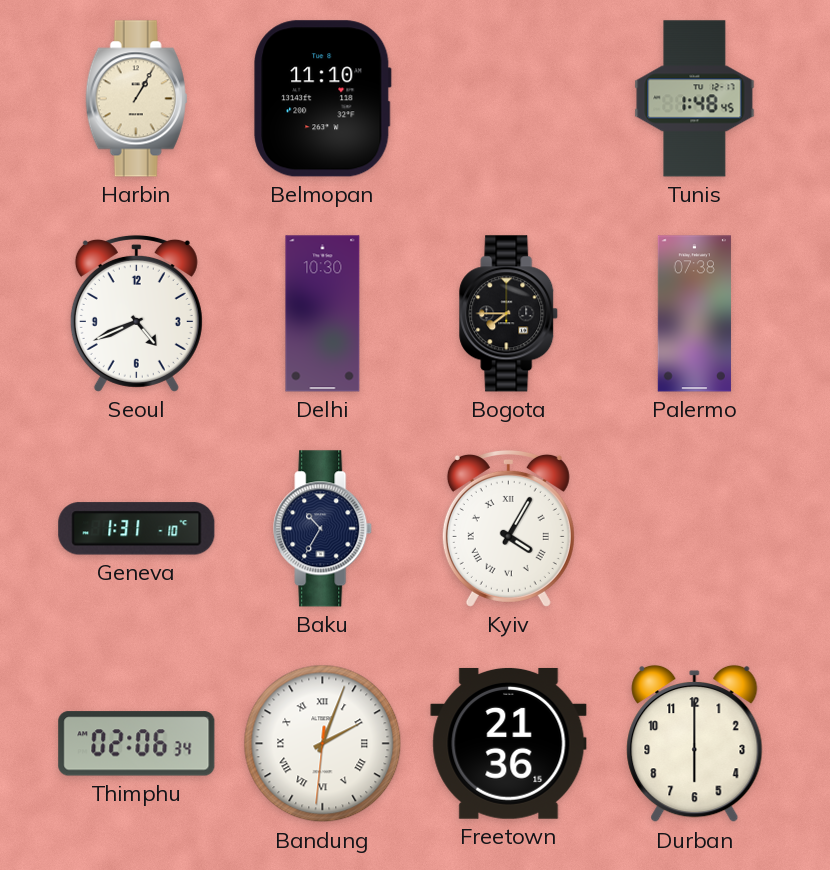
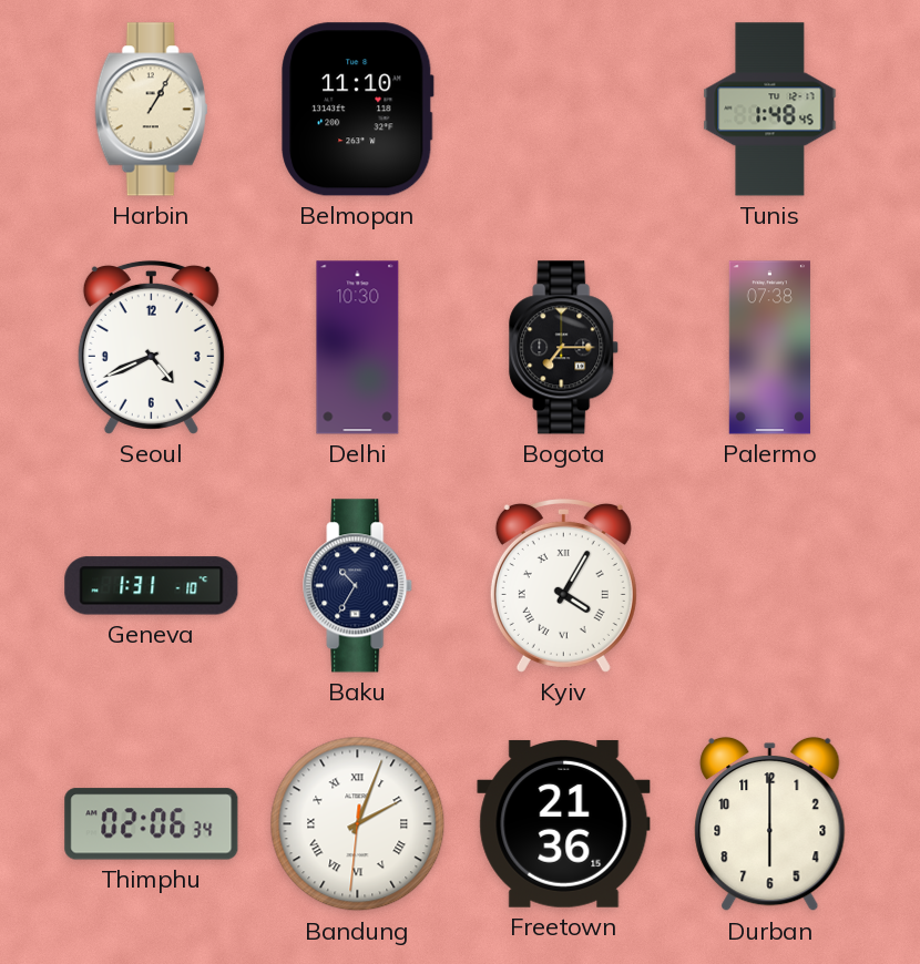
Bogota: 7:45 -> 7:15 (564, 348)
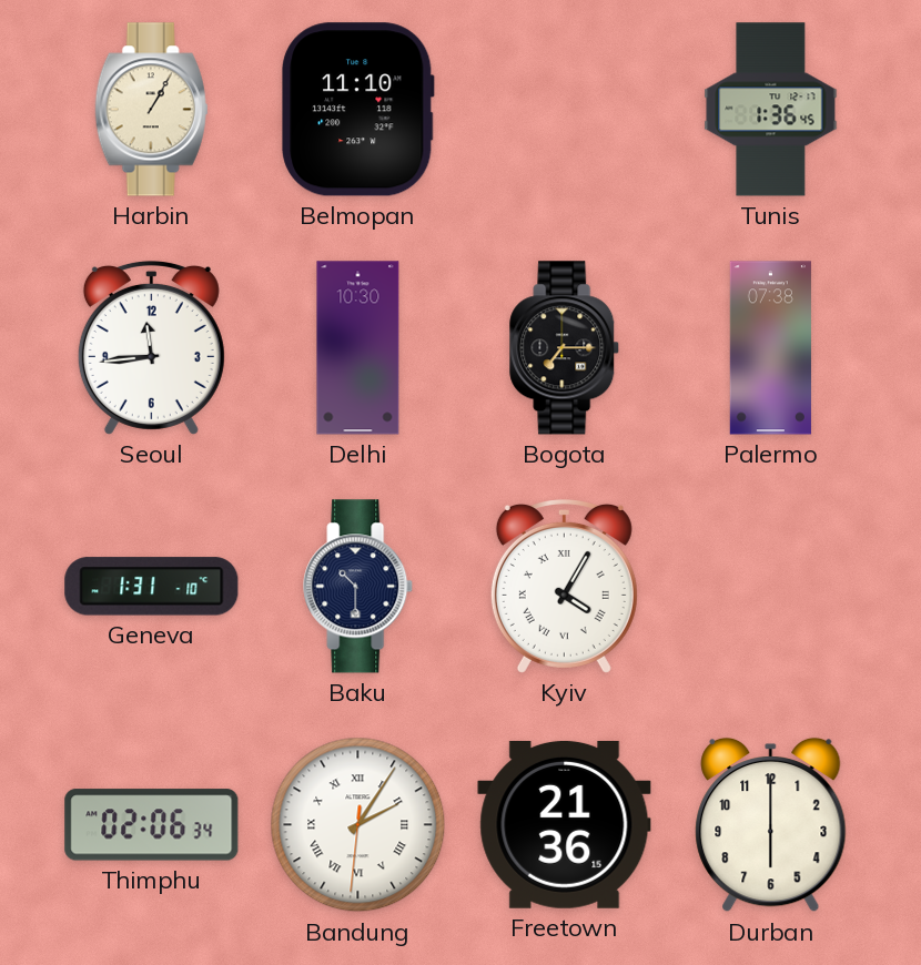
Tunis: 1:48 -> 1:36 (771, 110)
Seoul: 4:41 -> 11:44 (151, 347)
Baku: 10:35 -> 10:30 (358, 587)
Bandung: 2:03 -> 2:05 (358, 825)
